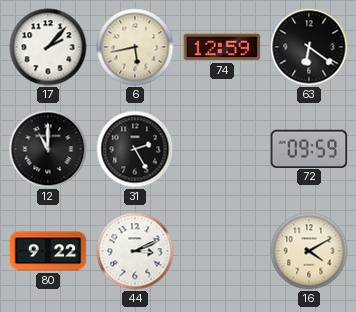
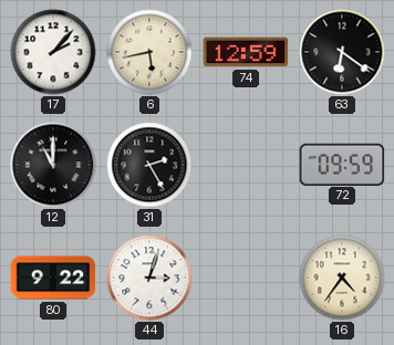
44: 3:11 -> 3:03 (149, 278)
16: 4:10 -> 4:36 (342, 278)
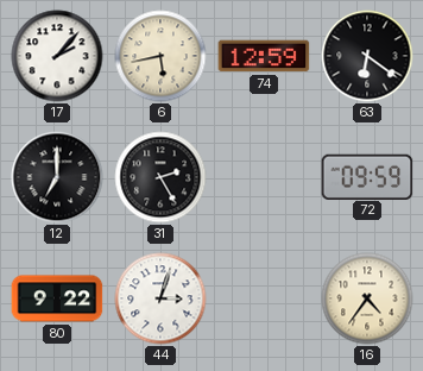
12: 11:00 -> 7:00 (57, 177)
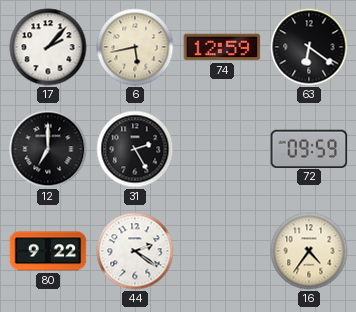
44: 3:03 -> 2:21 (135, 251)
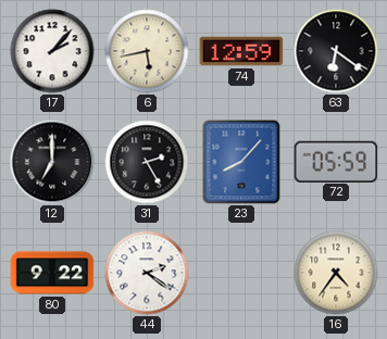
23: none -> 8:07 (241, 162)
72: 09:59 -> 05:59 (336, 161)
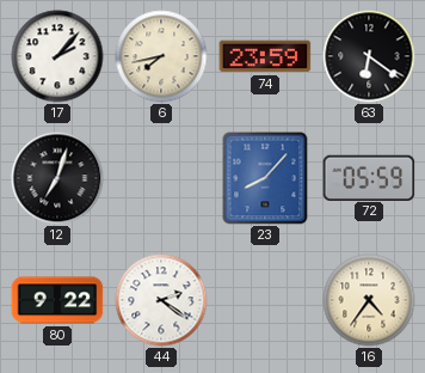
6: 5:43 -> 7:43 (161, 56)
74: 12:59 -> 23:59 (265, 56)
12: 7:00 -> 7:03 (57, 178)
31: 2:25 -> none (147, 162)
